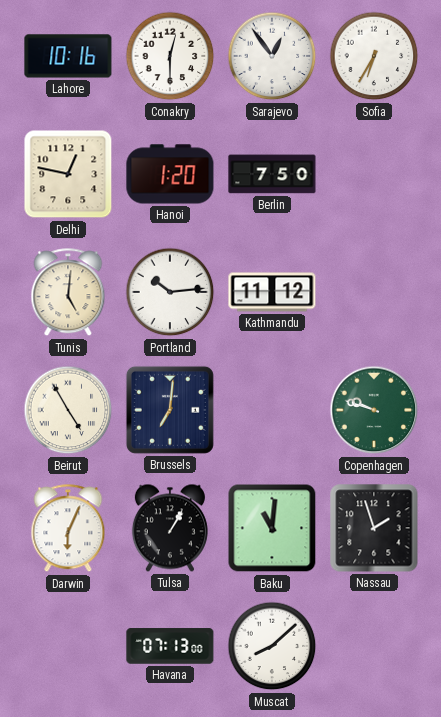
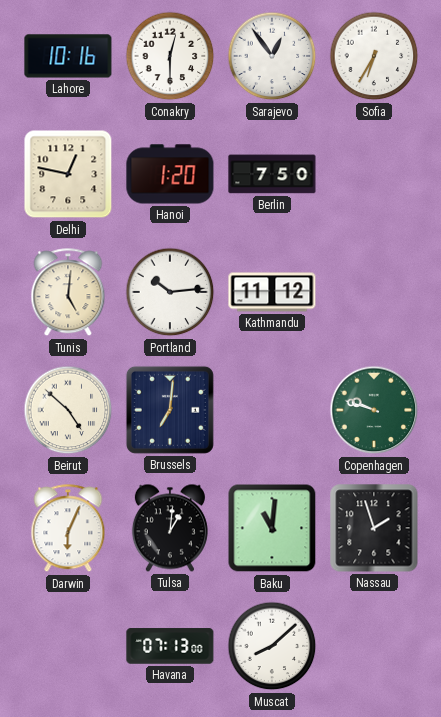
Beirut: 4:55 -> 4:52 (68, 410)
Tulsa: 1:05 -> 1:01 (170, 528)
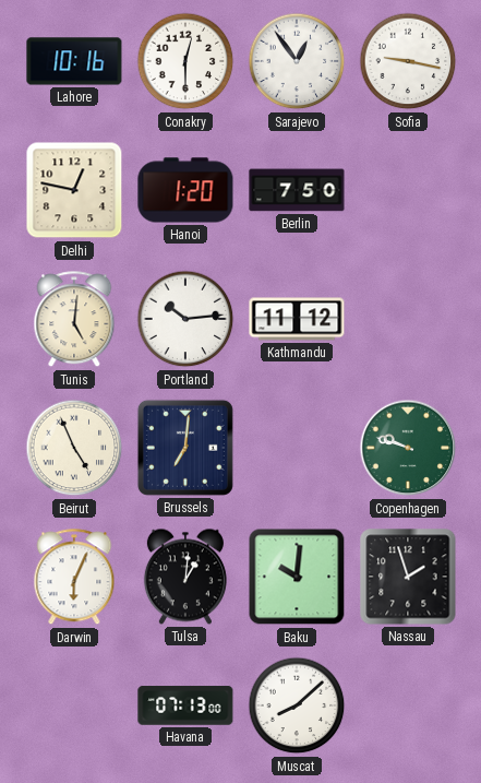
Sofia: 6:35 -> 9:17 (408, 61)
Beirut: 4:52 -> 4:56 (74, 448)
Baku: 11:01 -> 10:01 (297, 577)
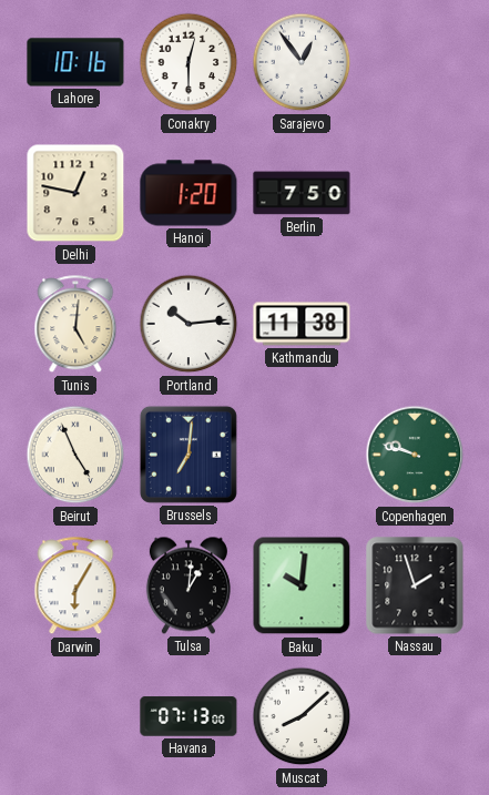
Sofia: 9:17 -> none (408, 61)
Kathmandu: 11:12 -> 11:38 (302, 324)
Darwin: 6:04 -> 6:05 (75, 587)
